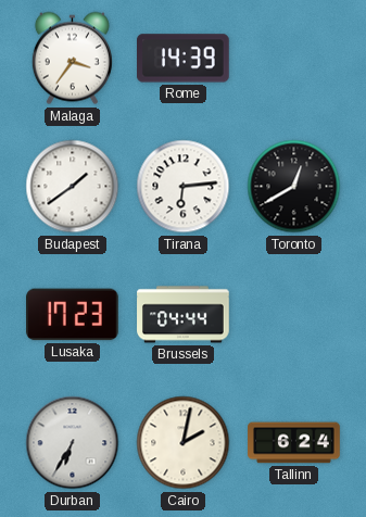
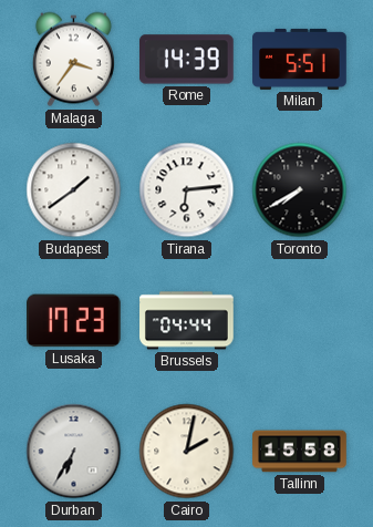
Milan: none -> 5:51 (300, 59)
Toronto: 12:40 -> 7:40 (300, 190)
Tallinn: 6:24 -> 15:58 (300, 452)
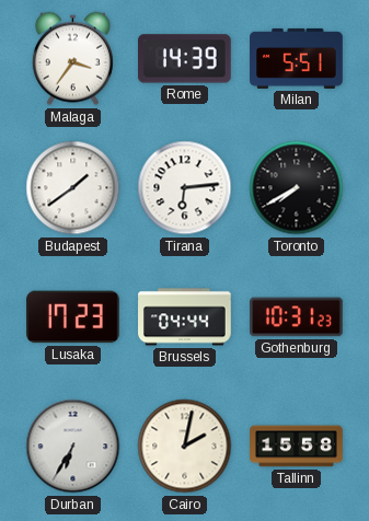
Gothenburg: none -> 10:31 (297, 317)
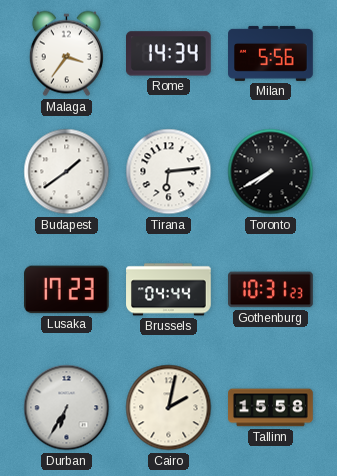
Rome: 14:39 -> 14:34 (169, 54)
Milan: 5:51 -> 5:56 (271, 53)
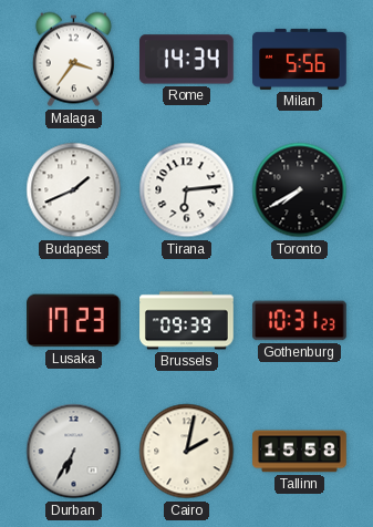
Budapest: 1:39 -> 1:41 (74, 190)
Brussels: 04:44 -> 09:39 (187, 321)
